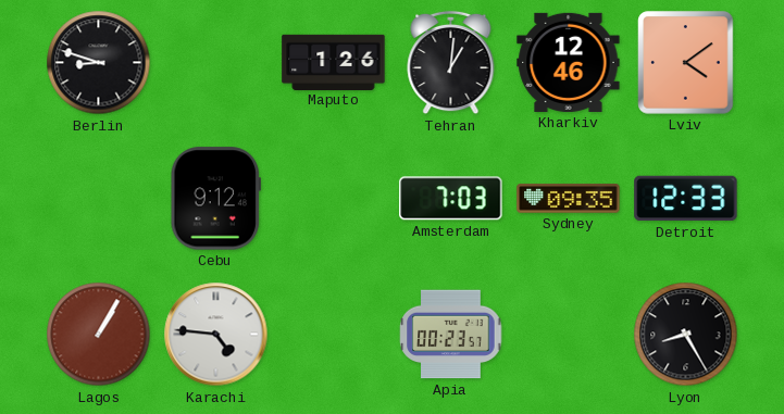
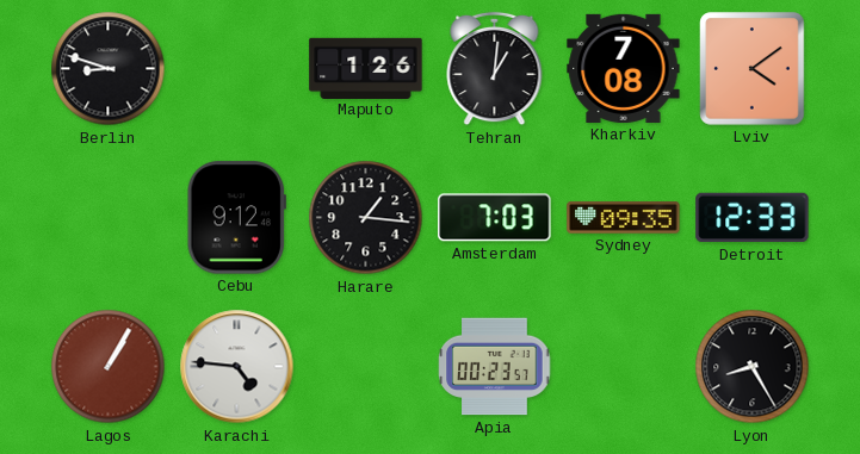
Kharkiv: 12:46 -> 7:08 (624, 68)
Harare: none -> 1:16 (366, 218)
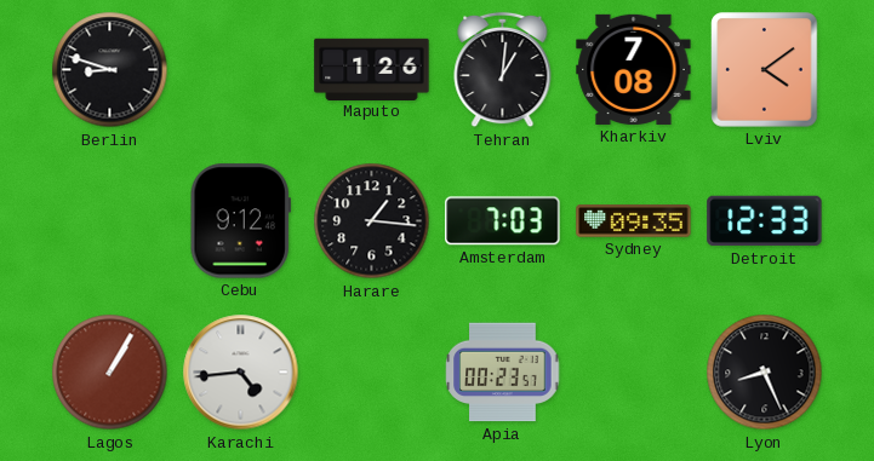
Karachi: 4:46 -> 4:44 (241, 373)
Lyon: 8:25 -> 8:26 (765, 373)
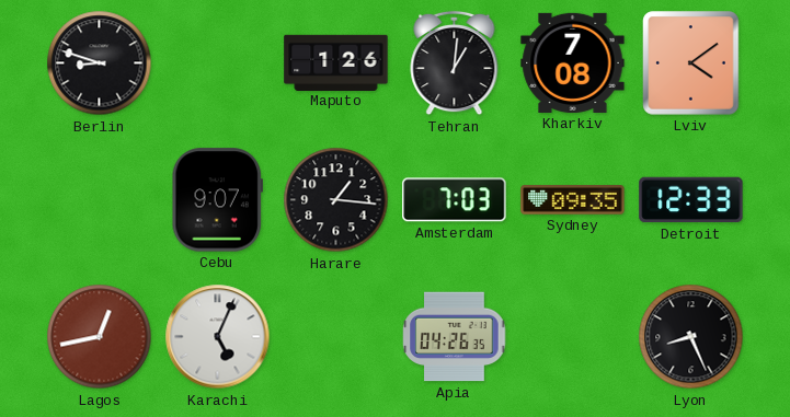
Cebu: 9:12 -> 9:07 (217, 200)
Lagos: 1:05 -> 12:43 (100, 337)
Karachi: 4:44 -> 5:04 (218, 337)
Apia: 00:23 -> 04:26 (455, 337)
